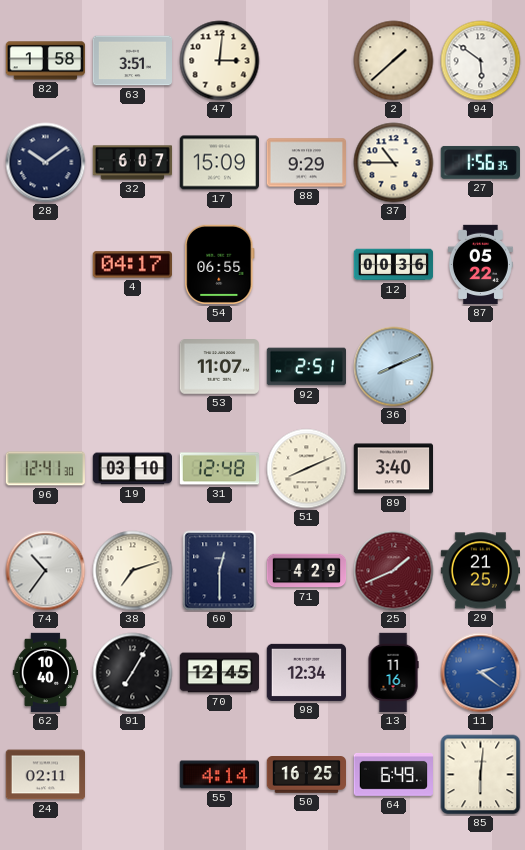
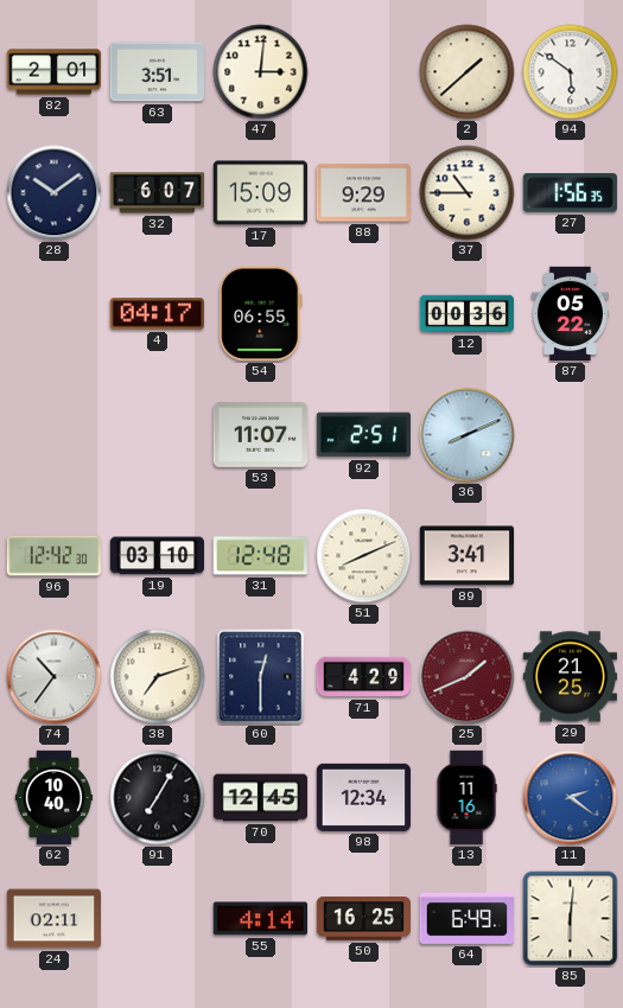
82: 1:58 -> 2:01 (55, 72)
96: 12:41 -> 12:42 (53, 556)
89: 3:40 -> 3:41 (466, 556)
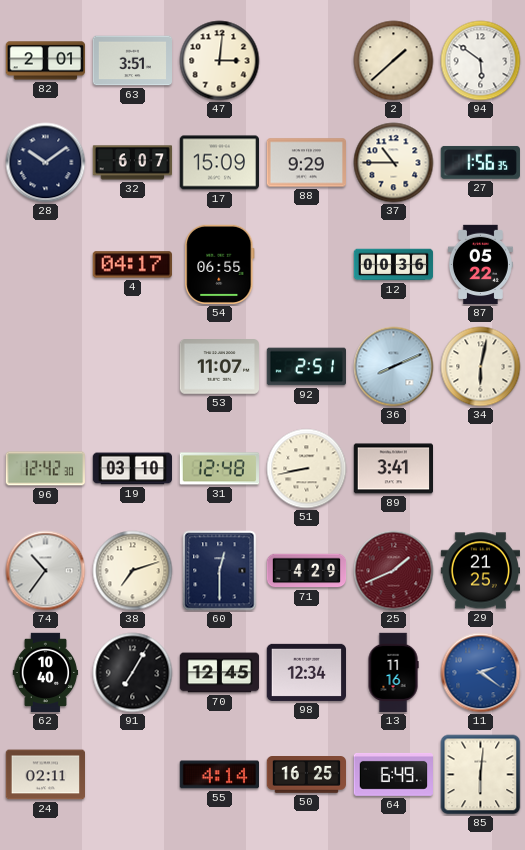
34: none -> 6:02 (481, 367)
51: 8:11 -> 8:43 (307, 469)
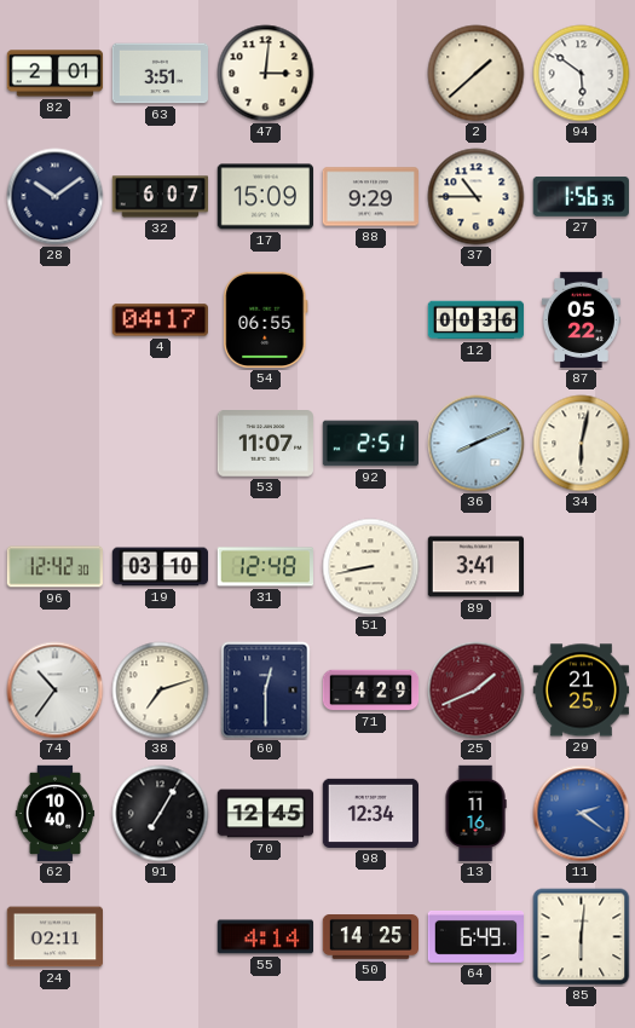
50: 16:25 -> 14:25 (371, 937)
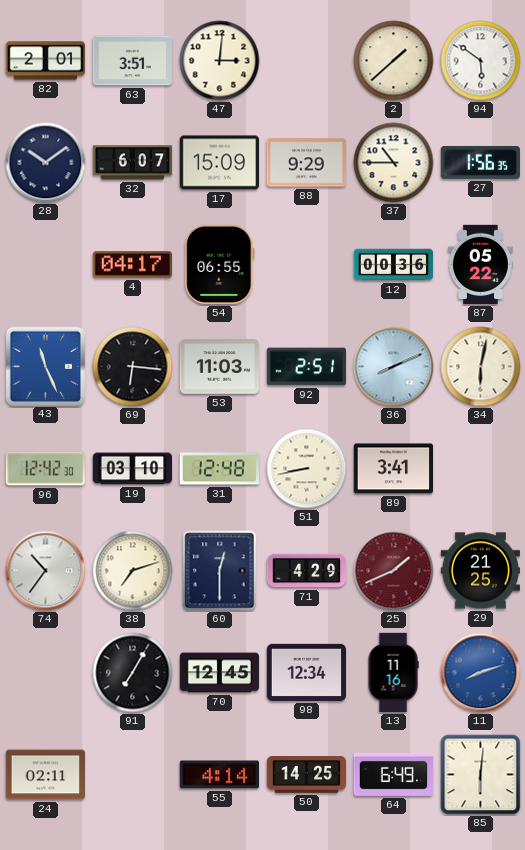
43: none -> 11:26 (45, 366)
69: none -> 6:16 (133, 367)
53: 11:07 -> 11:03 (219, 367)
62: 10:40 -> none (56, 814)
11: 2:21 -> 8:12 (481, 673)
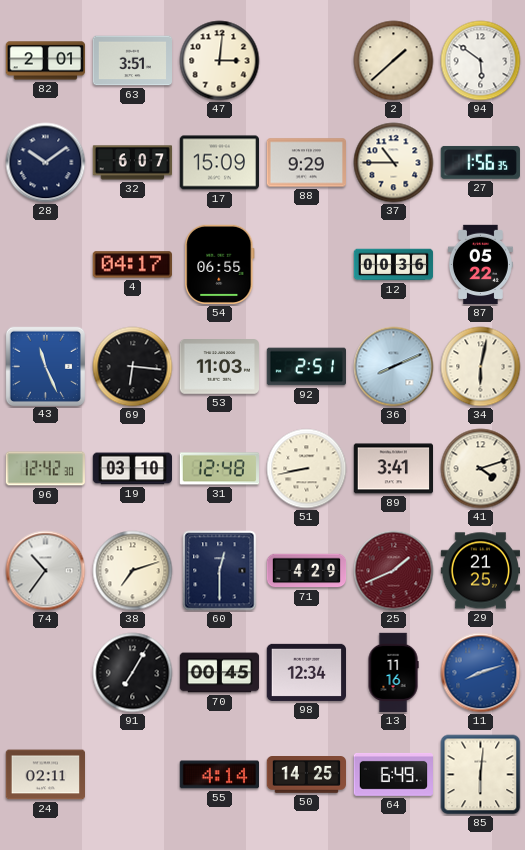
41: none -> 4:12 (481, 469)
70: 12:45 -> 00:45 (220, 673)
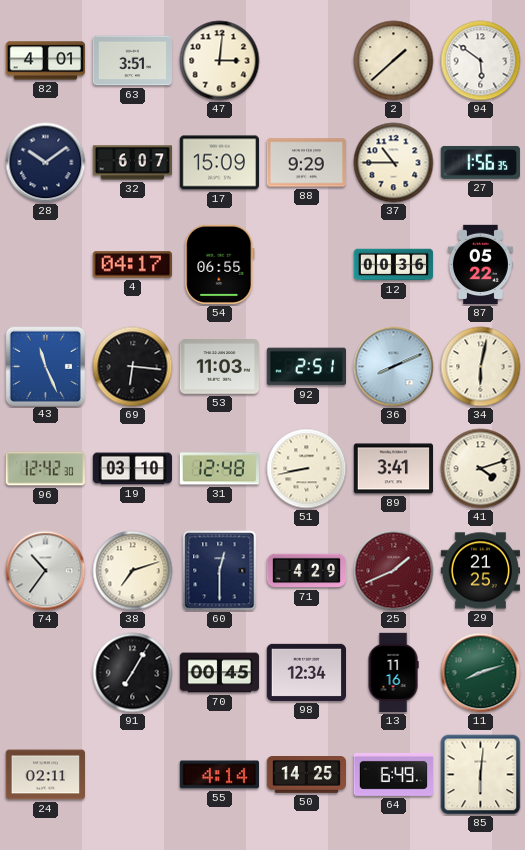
82: 2:01 -> 4:01 (46, 61)
11 dial: blue -> green (481, 673)
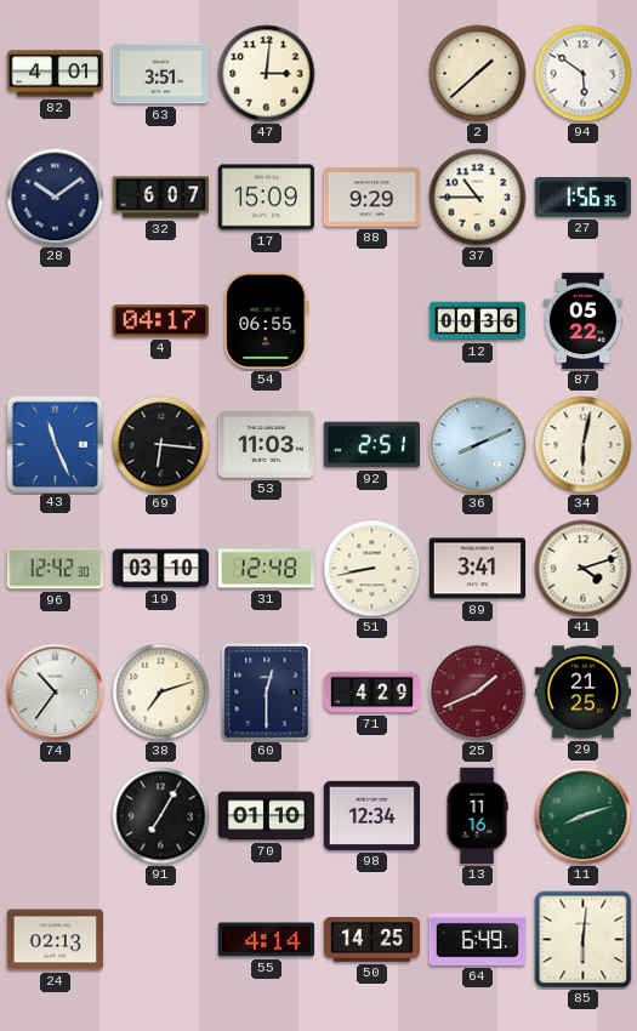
70: 00:45 -> 01:10 (267, 816)
24: 02:11 -> 02:13 (55, 940)
